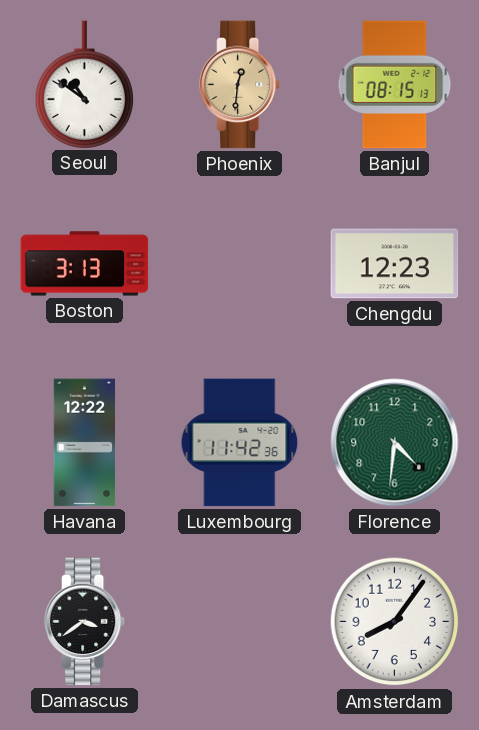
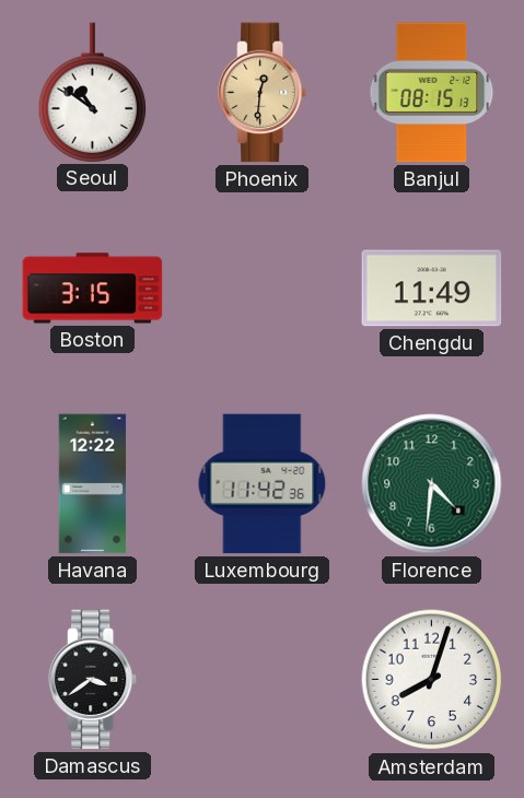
Boston: 3:13 -> 3:15 (93, 289)
Chengdu: 12:23 -> 11:49 (432, 289)
Amsterdam: 8:06 -> 8:03 (432, 680)
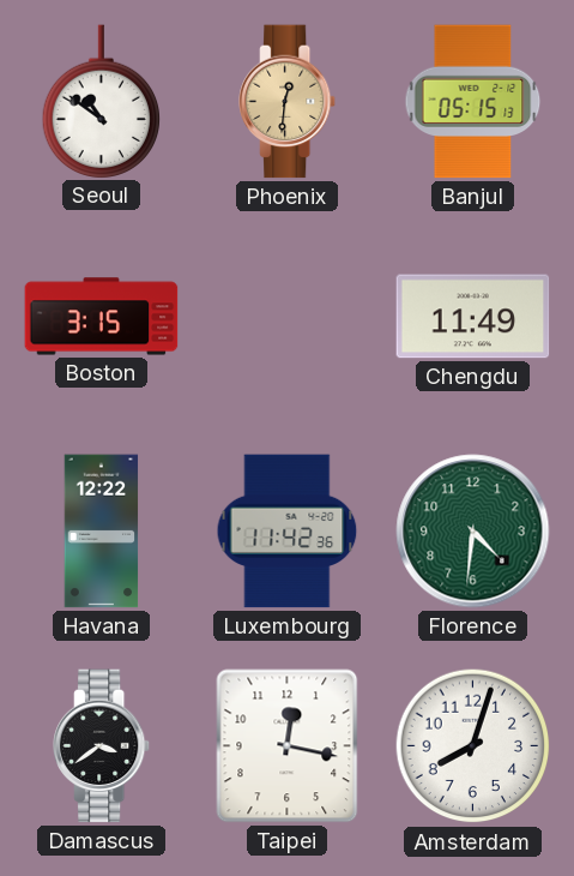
Banjul: 08:15 -> 05:15 (473, 102)
Taipei: none -> 12:17 (288, 746)
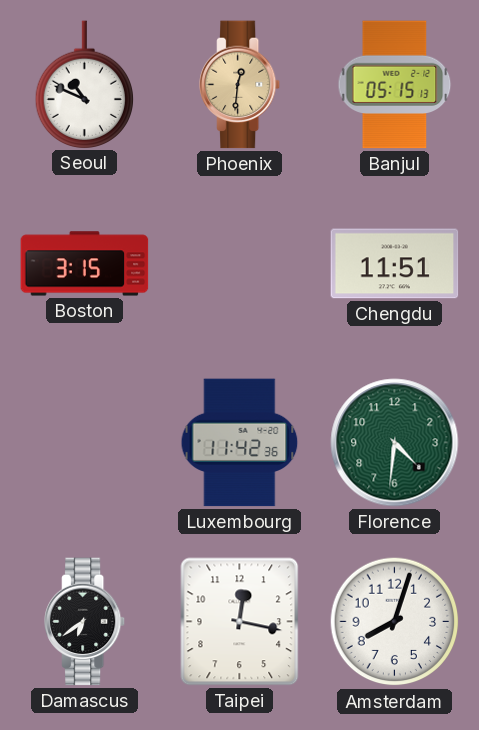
Seoul: 10:51 -> 10:49 (84, 84)
Chengdu: 11:49 -> 11:51 (395, 264)
Havana: 12:22 -> none (102, 532)
Damascus: 3:39 -> 6:39 (86, 622)
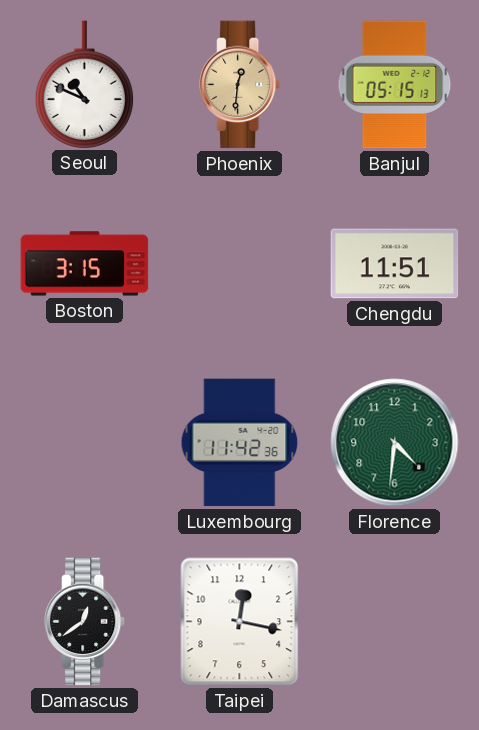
Damascus: 6:39 -> 12:39 (86, 622)
Amsterdam: 8:03 -> none (395, 622)
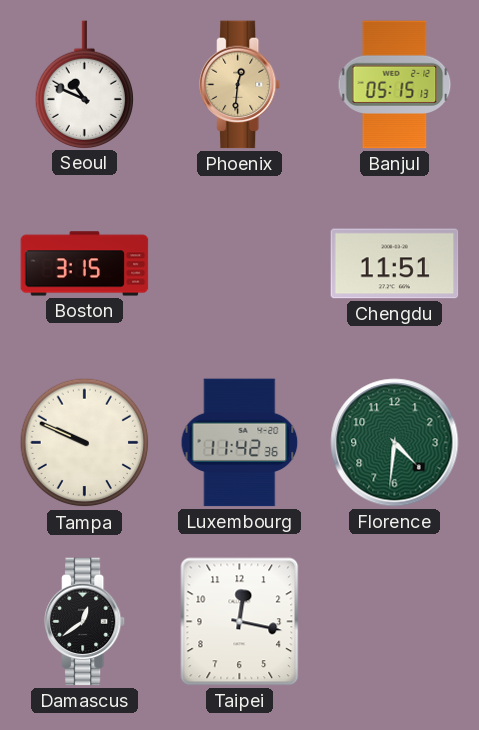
Tampa: none -> 9:49 (85, 443)
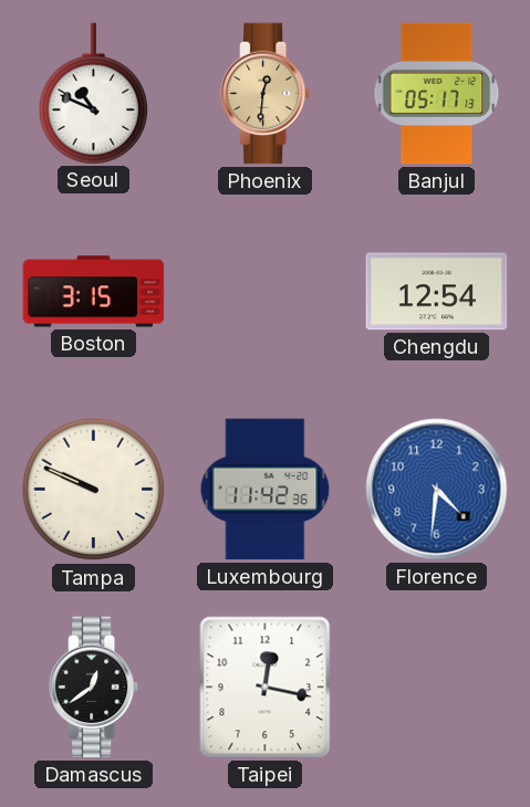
Banjul: 05:15 -> 05:17 (437, 94)
Chengdu: 11:51 -> 12:54 (437, 292)
Florence dial: green -> blue (437, 490)
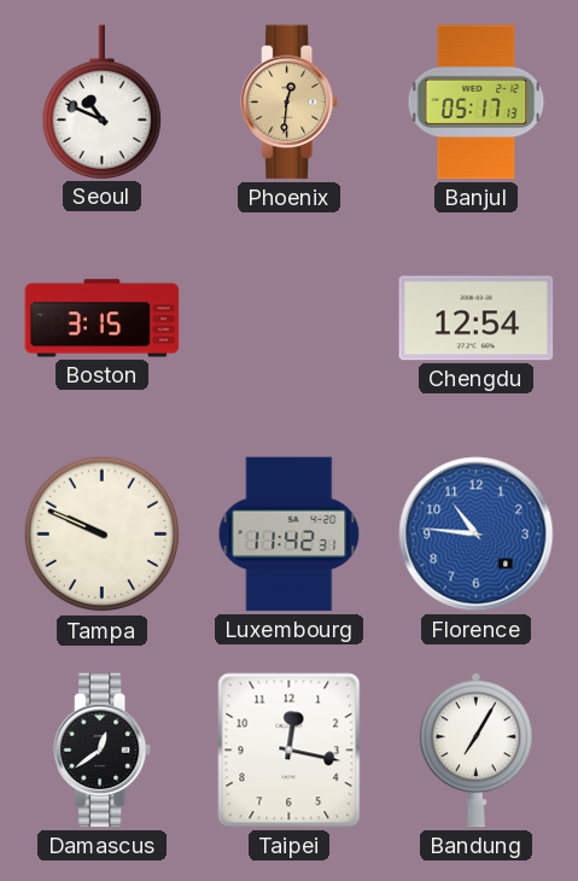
Luxembourg: 11:42:36 -> 11:42:31 (290, 535)
Florence: 4:31 -> 10:46 (477, 535)
Bandung: none -> 7:05 (475, 751)
